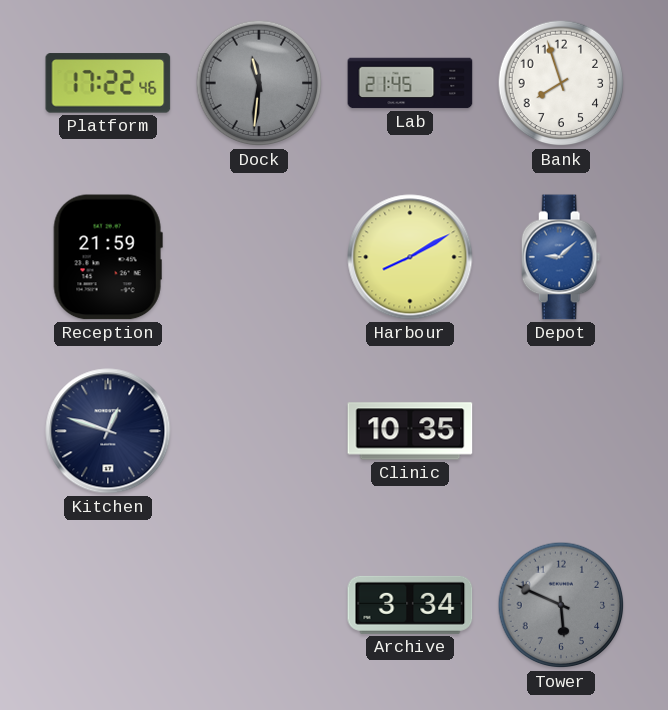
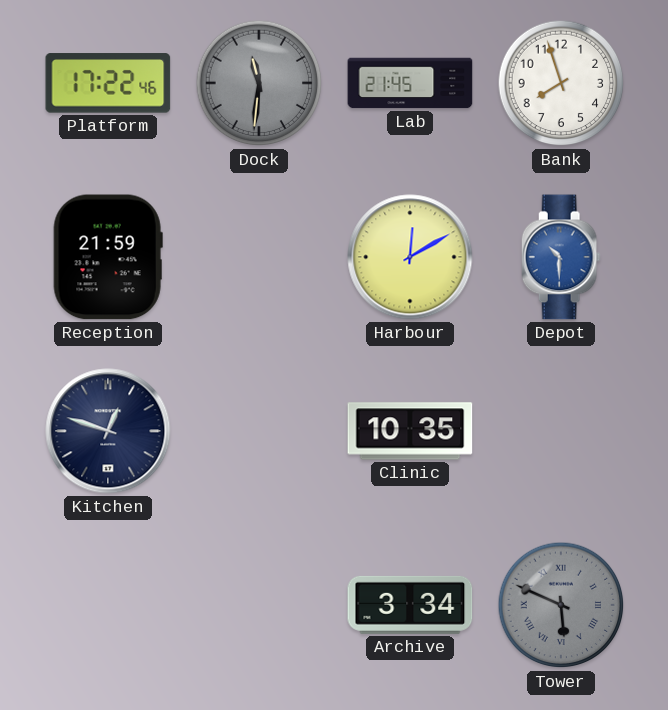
Harbour: 8:10 -> 12:10 (410, 257)
Depot: 9:08 -> 10:30 (561, 257)
Tower numerals: Arabic -> Roman (561, 605)
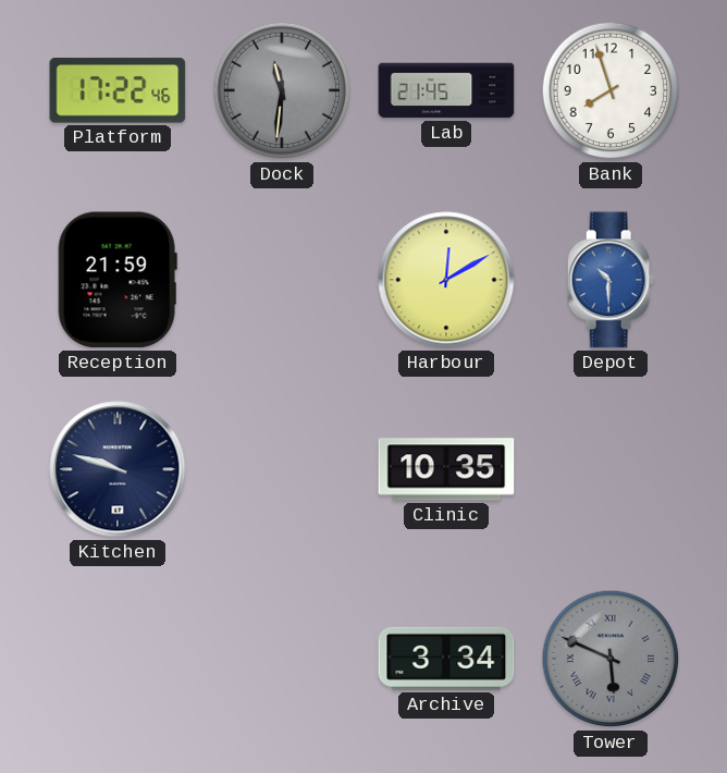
Kitchen: 12:48 -> 9:48 (118, 469)
